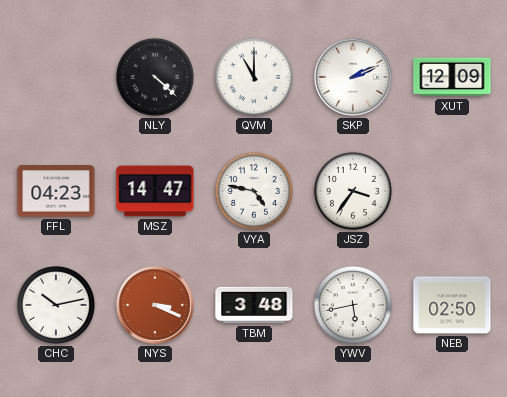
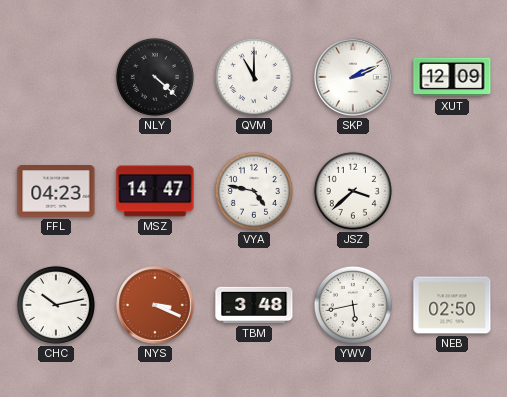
JSZ: 3:36 -> 3:38 (353, 191)
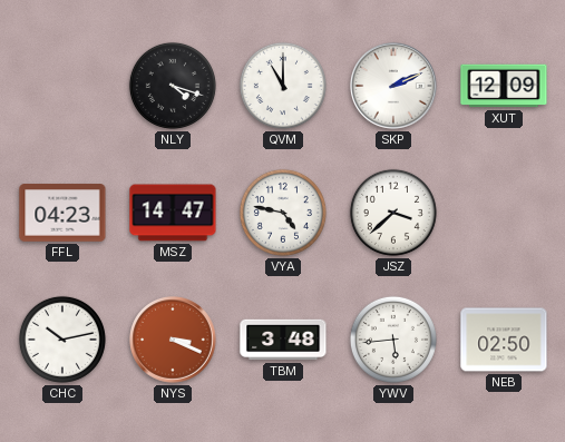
NLY: 4:22 -> 4:18 (173, 86)
YWV: 5:43 -> 5:44 (393, 340)
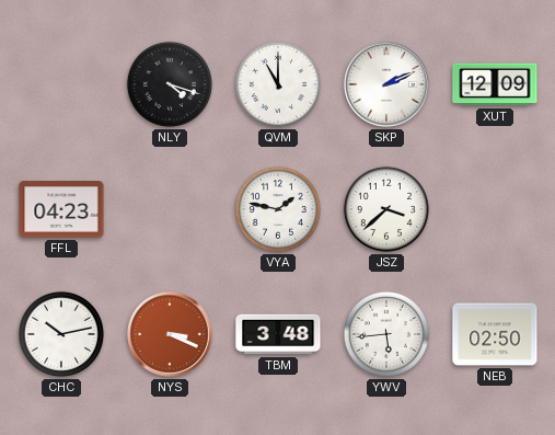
MSZ: 14:47 -> none (173, 213)
VYA: 4:47 -> 1:47 (278, 209)
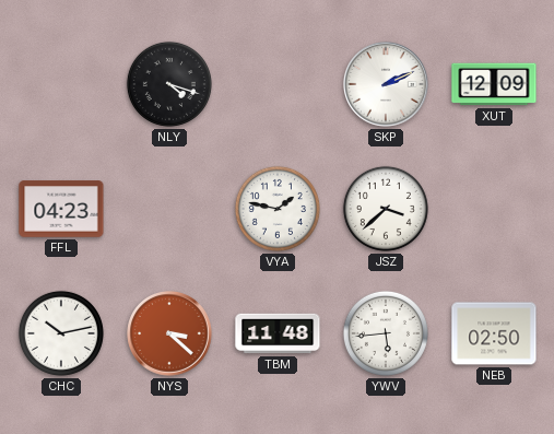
QVM: 11:00 -> none (278, 84)
NYS: 3:19 -> 3:22 (169, 333)
TBM: 3:48 -> 11:48 (278, 333)
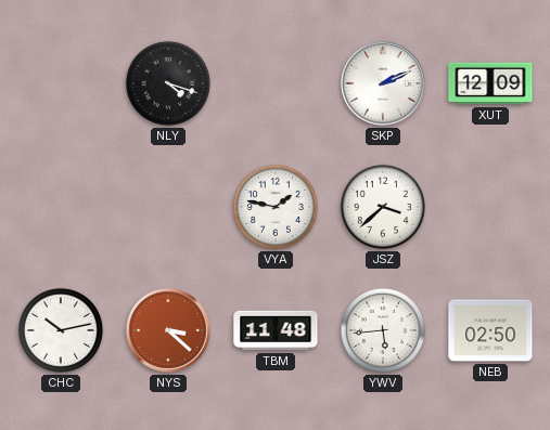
FFL: 04:23 -> none (61, 209)
